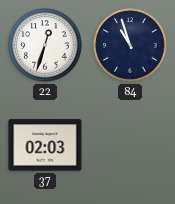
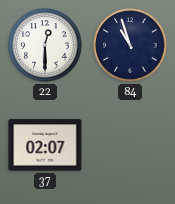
22: 12:33 -> 12:30 (45, 45)
37: 02:03 -> 02:07 (45, 145)
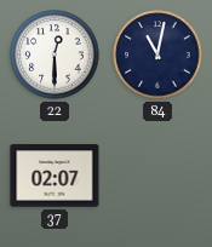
84: 10:57 -> 11:02 (157, 54)
